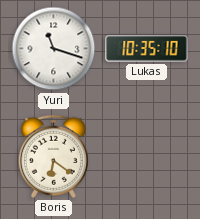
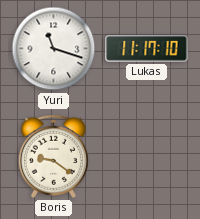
Lukas: 10:35 -> 11:17 (147, 49)
Boris: 6:21 -> 9:21 (53, 156)
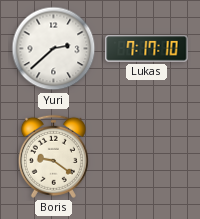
Yuri: 11:18 -> 2:38 (54, 49)
Lukas: 11:17 -> 7:17 (147, 49)
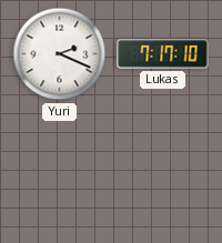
Yuri: 2:38 -> 2:19 (60, 54)
Boris: 9:21 -> none (53, 156)
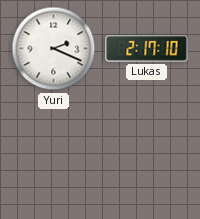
Lukas: 7:17 -> 2:17 (147, 49)
